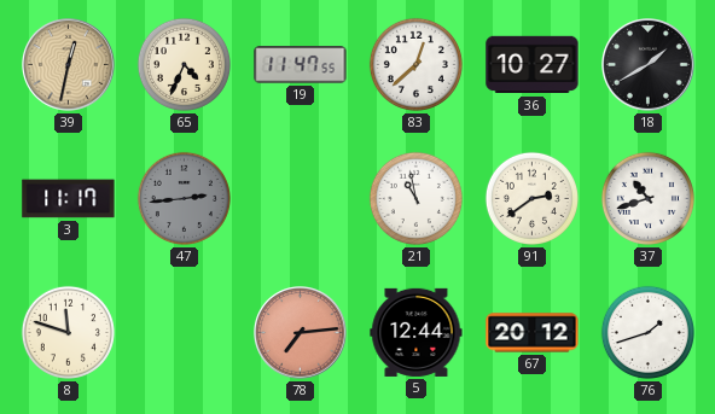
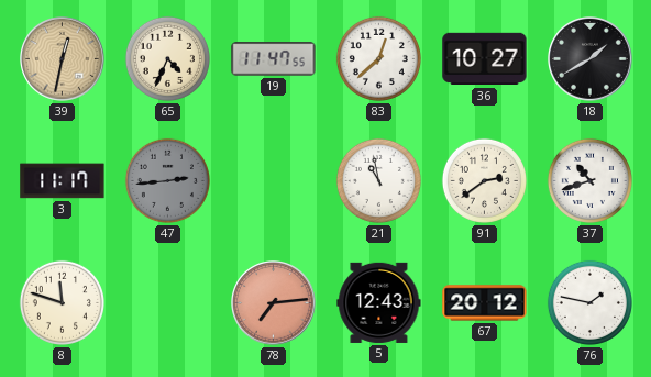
5: 12:44 -> 12:43 (379, 302)
76: 1:42 -> 1:47 (589, 302)
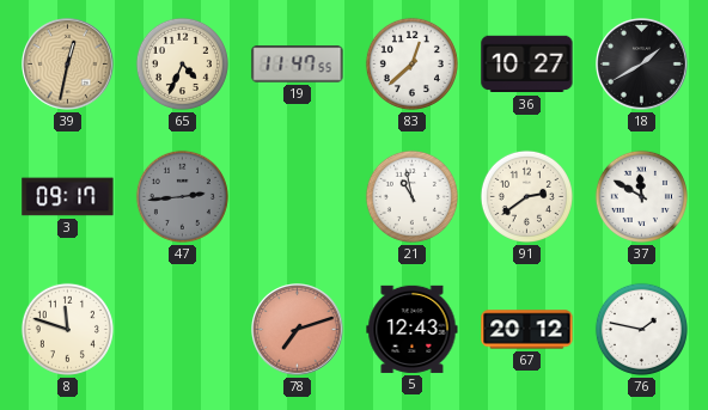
3: 11:17 -> 09:17 (68, 197)
37: 10:42 -> 11:50 (641, 196)
78: 7:14 -> 7:12 (298, 330)
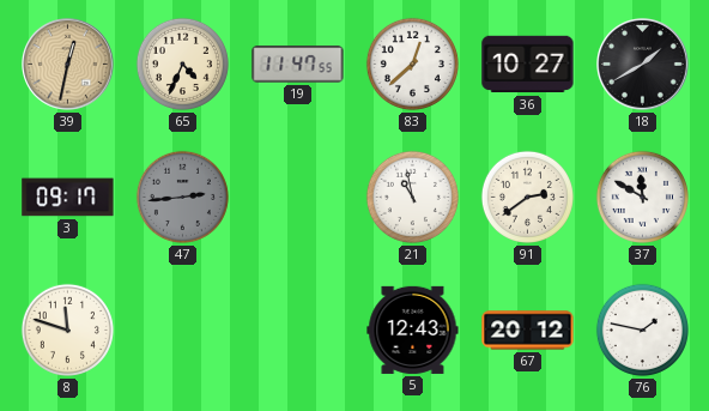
78: 7:12 -> none (298, 330)
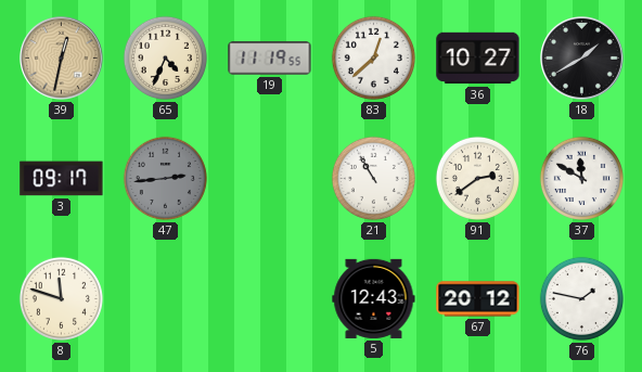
19: 11:47 -> 11:19 (270, 59)
21: 10:58 -> 10:55 (373, 178)
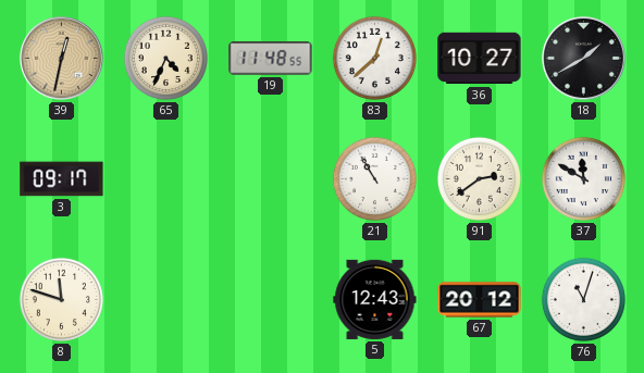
19: 11:19 -> 11:48 (271, 59)
47: 2:44 -> none (165, 178)
76: 1:47 -> 11:03 (583, 299)
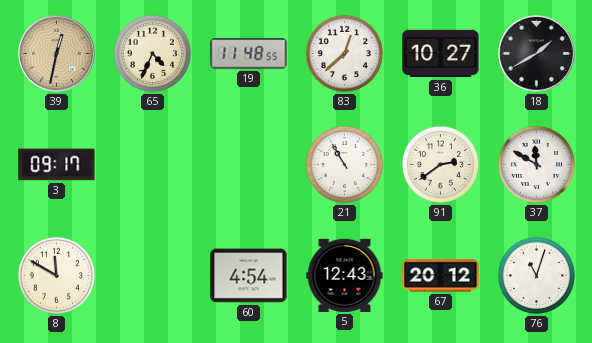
8: 11:48 -> 11:50 (56, 275)
60: none -> 4:54 (249, 276)
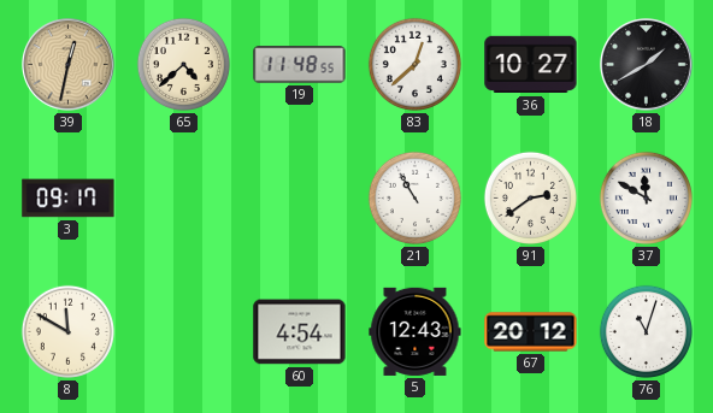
65: 4:34 -> 4:38 (183, 64)
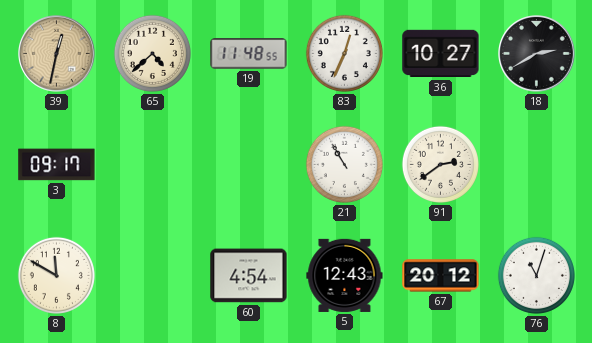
83: 12:38 -> 12:34 (344, 53)
18: 1:40 -> 2:40 (537, 54)
37: 11:50 -> none (646, 197)
